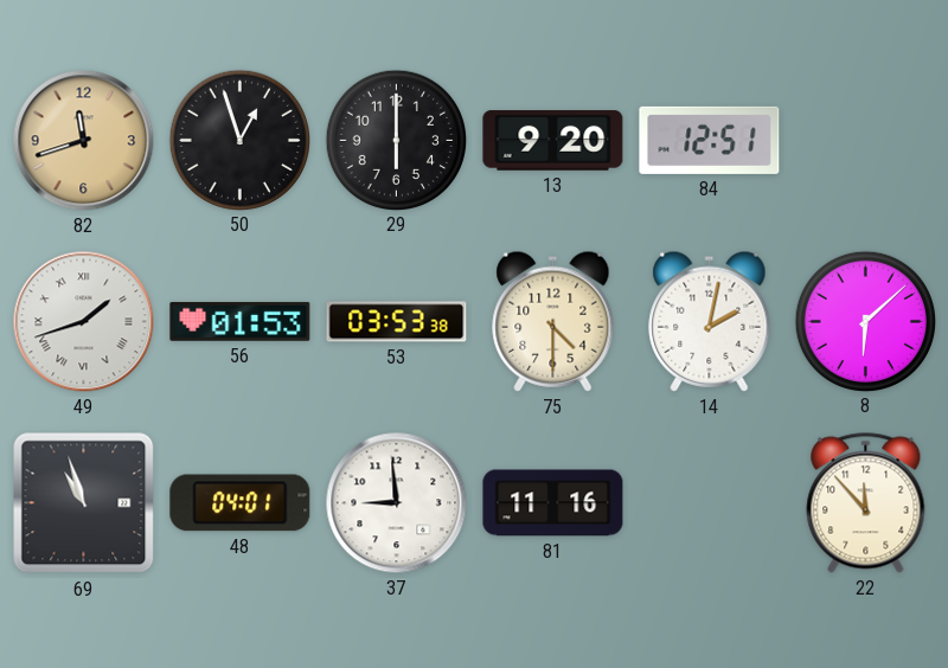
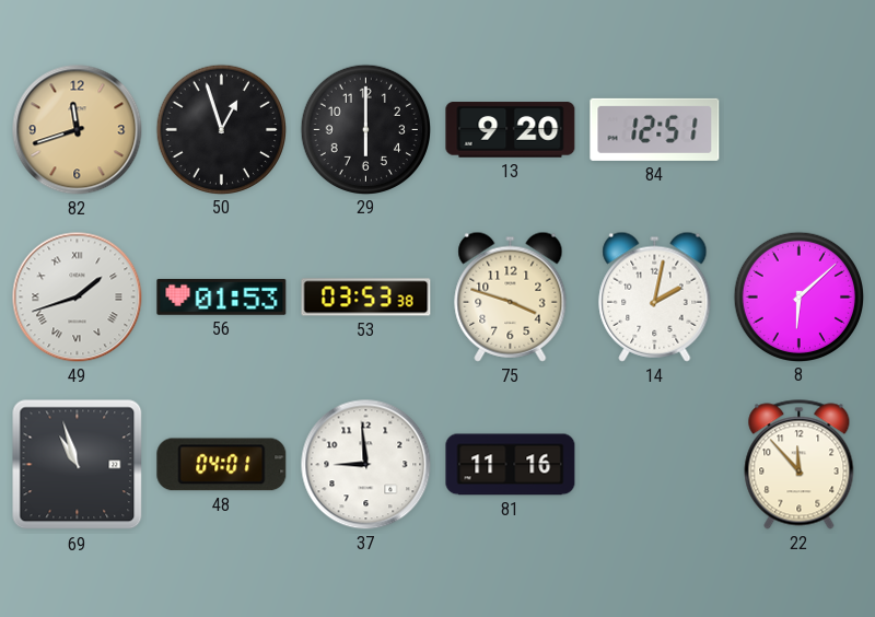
75: 4:30 -> 3:48 (511, 296)
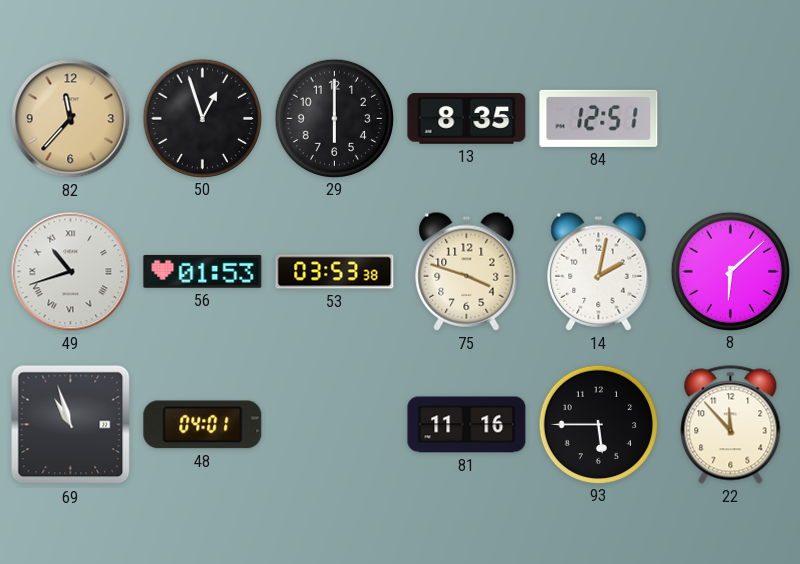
82: 11:42 -> 11:37 (71, 119)
13: 9:20 -> 8:35 (467, 119)
49: 1:42 -> 10:42 (71, 272)
37: 8:59 -> none (366, 465)
93: none -> 5:45 (598, 424)
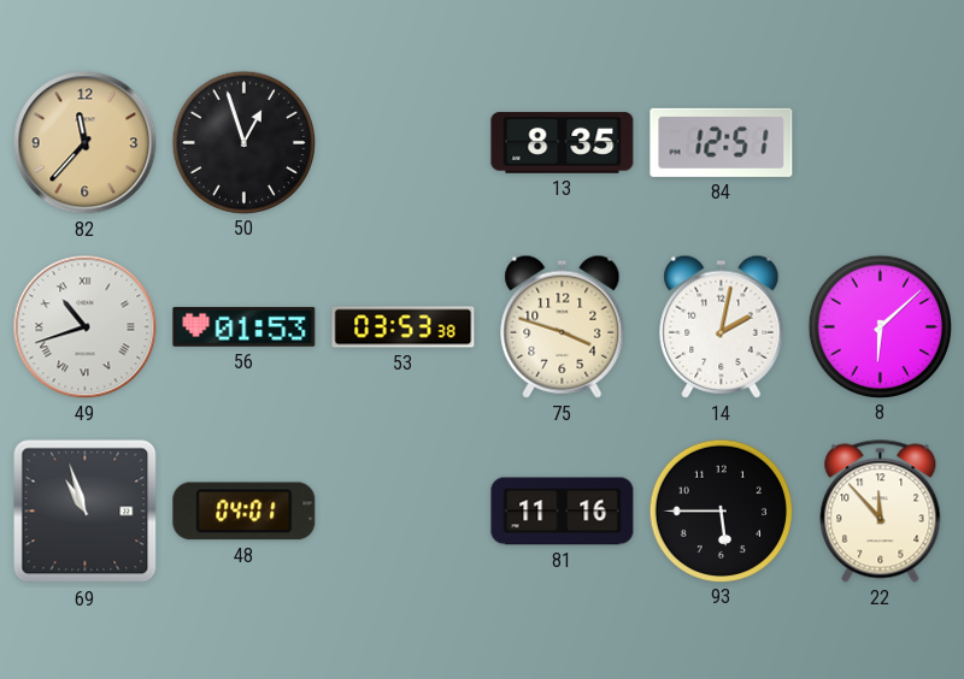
29: 6:00 -> none (334, 118)
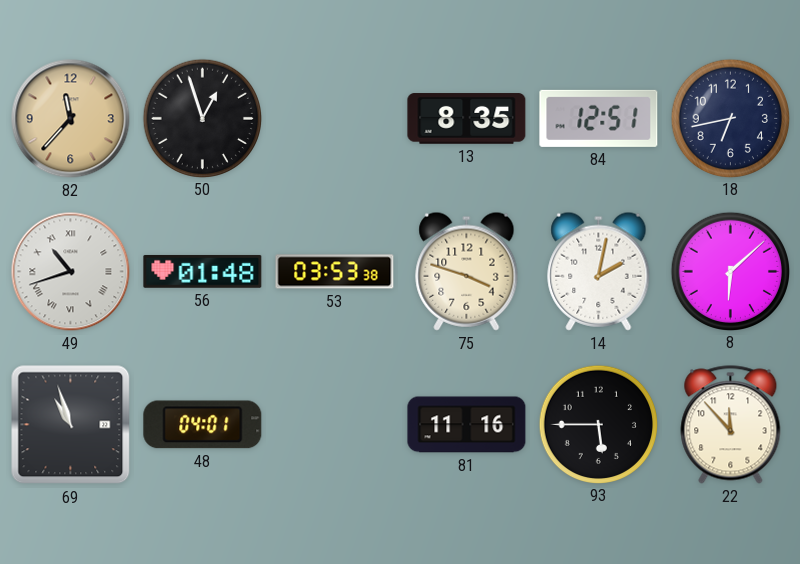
18: none -> 6:43 (730, 118)
56: 01:53 -> 01:48 (203, 271)
